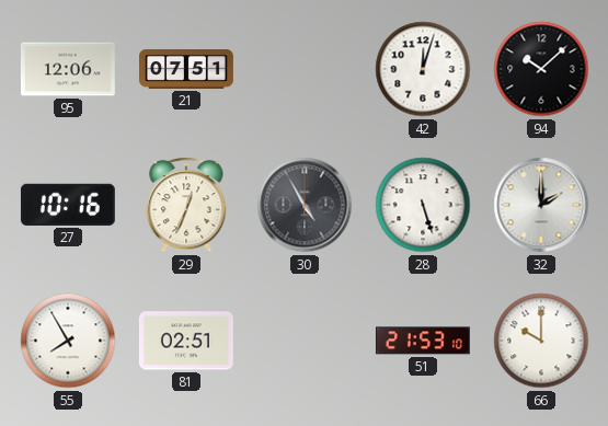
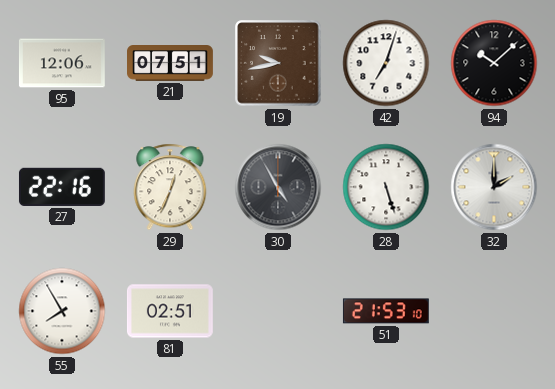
19: none -> 9:43 (278, 63)
42: 12:03 -> 7:03 (386, 63)
27: 10:16 -> 22:16 (62, 187)
66: 10:00 -> none (541, 341)
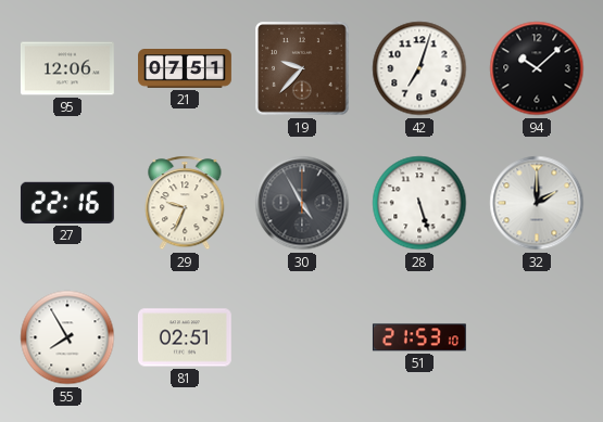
19: 9:43 -> 9:37 (302, 68)
29: 12:34 -> 9:34 (185, 203)
